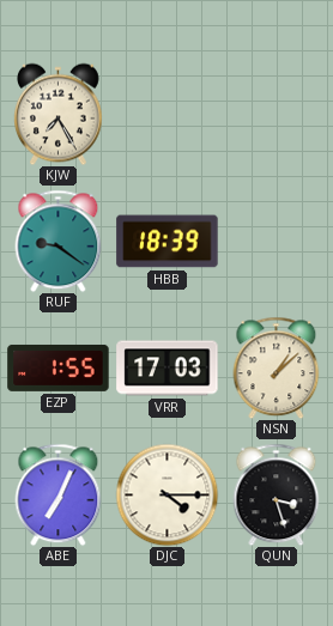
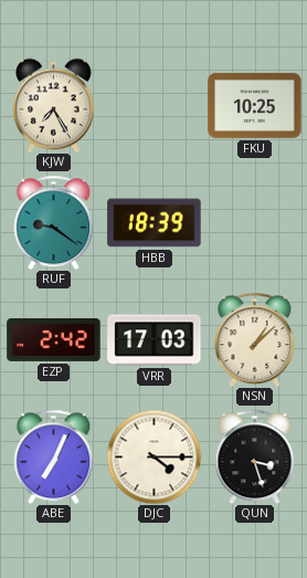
FKU: none -> 10:25 (255, 105)
EZP: 1:55 -> 2:42 (54, 339)
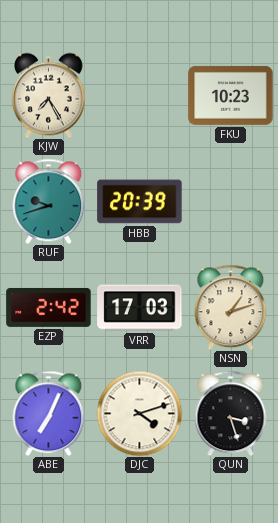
FKU: 10:25 -> 10:23 (231, 95)
RUF: 9:21 -> 9:42 (49, 201)
HBB: 18:39 -> 20:39 (140, 202)
NSN: 1:08 -> 1:12 (231, 307)
DJC: 4:15 -> 4:12 (139, 413)
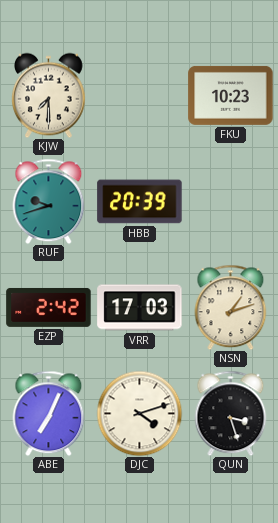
KJW: 7:25 -> 7:30 (49, 95)
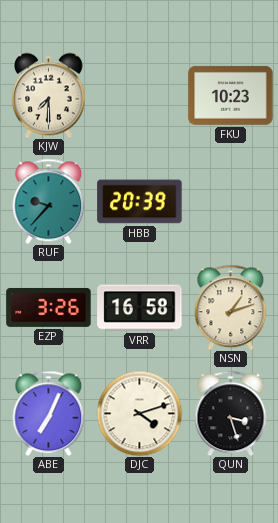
RUF: 9:42 -> 9:37 (49, 201)
EZP: 2:42 -> 3:26 (49, 307)
VRR: 17:03 -> 16:58 (140, 308)
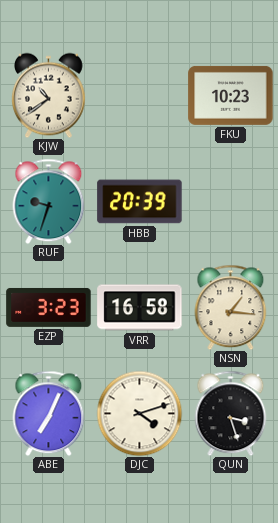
KJW: 7:30 -> 10:39 (49, 95)
RUF: 9:37 -> 9:33 (49, 201)
EZP: 3:26 -> 3:23 (49, 307)
NSN: 1:12 -> 1:16 (231, 307)
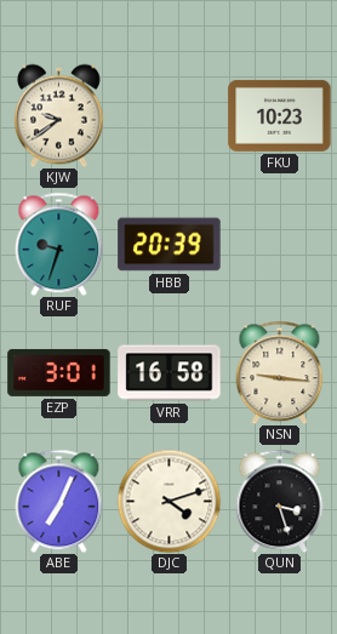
KJW: 10:39 -> 9:39 (59, 115)
EZP: 3:23 -> 3:01 (59, 372)
NSN: 1:16 -> 9:16 (280, 372)
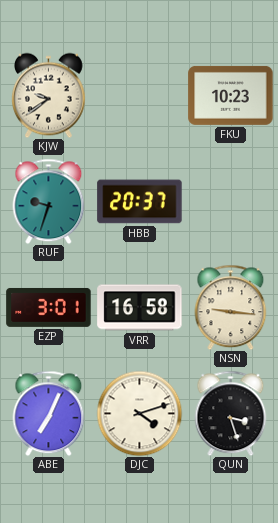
HBB: 20:39 -> 20:37 (140, 202)
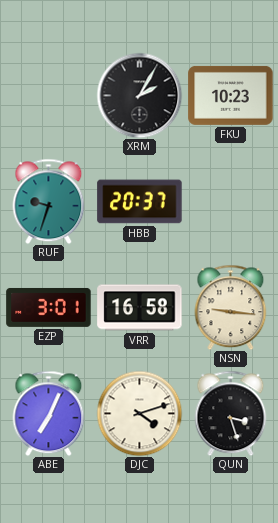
KJW: 9:39 -> none (49, 95)
XRM: none -> 2:05 (139, 95)
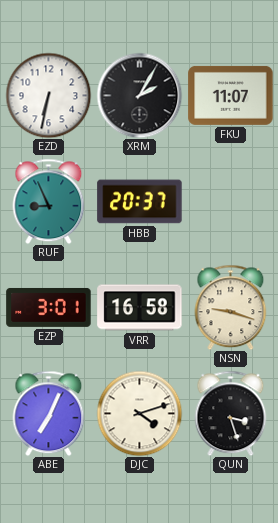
EZD: none -> 6:32 (48, 95)
FKU: 10:23 -> 11:07 (231, 95)
RUF: 9:33 -> 8:56 (49, 201)
NSN: 9:16 -> 9:18 (231, 307)
